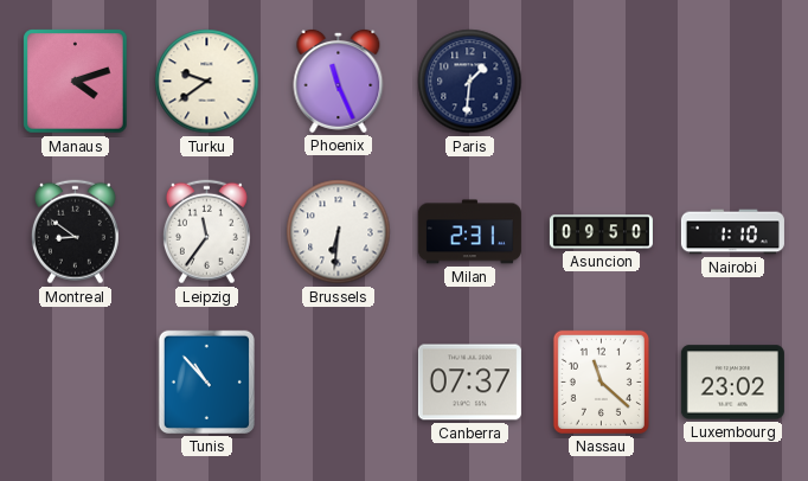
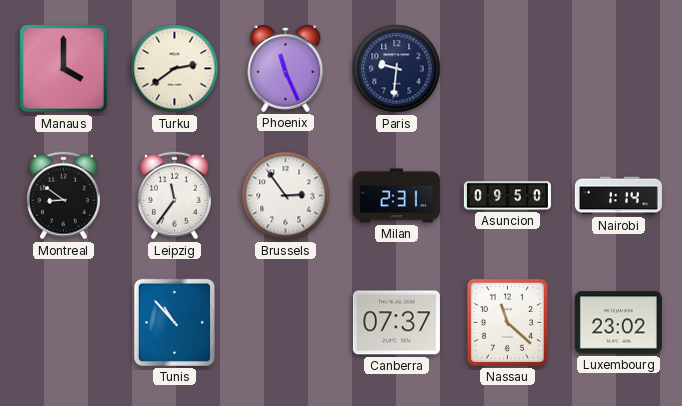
Manaus: 4:12 -> 4:00 (64, 69)
Turku: 9:39 -> 2:39 (175, 69)
Paris: 1:31 -> 9:31 (397, 69)
Brussels: 6:31 -> 2:54 (286, 196)
Nairobi: 1:10 -> 1:14 (618, 196)
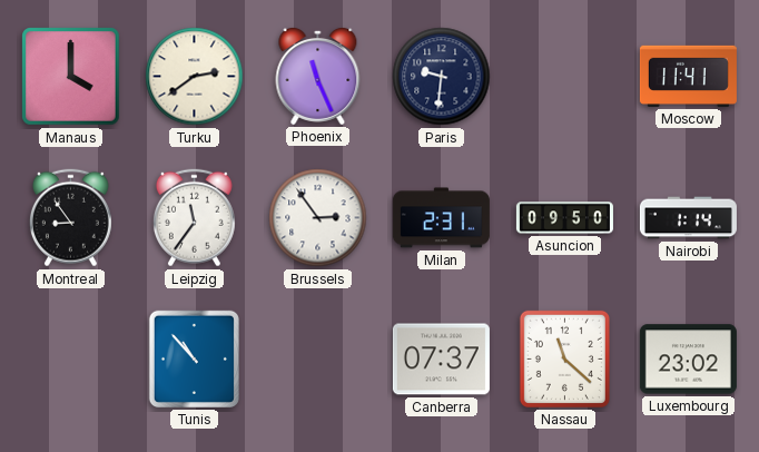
Moscow: none -> 11:41 (688, 76)
Montreal: 8:51 -> 8:54 (70, 218)
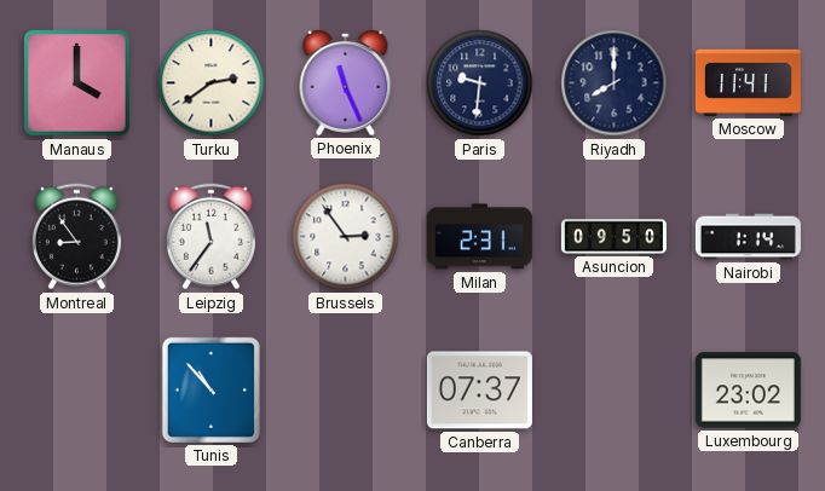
Riyadh: none -> 8:00 (615, 83)
Nassau: 11:22 -> none (564, 358)
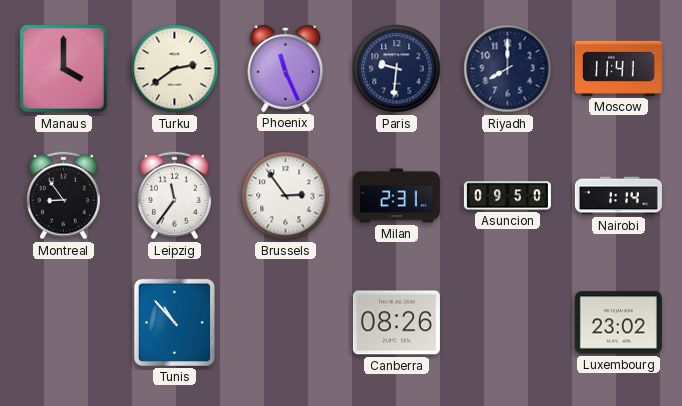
Canberra: 07:37 -> 08:26 (396, 323)
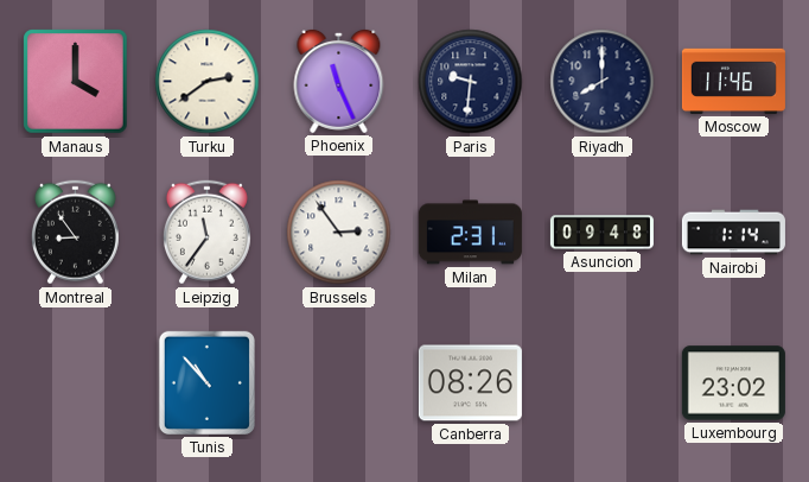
Moscow: 11:41 -> 11:46 (733, 81)
Asuncion: 09:50 -> 09:48 (601, 233)
